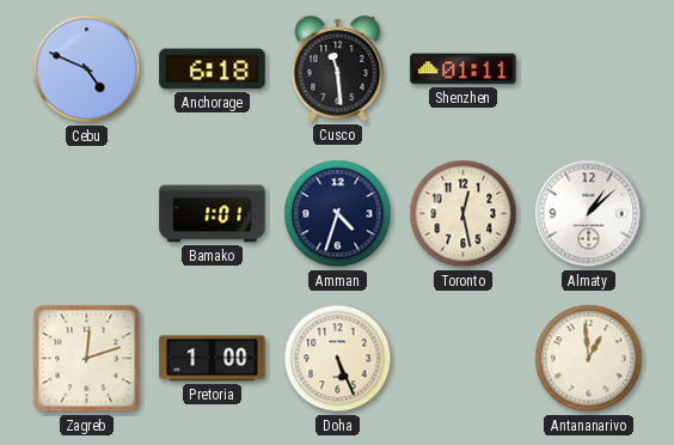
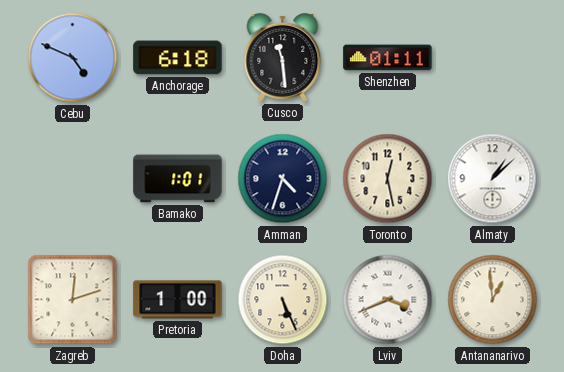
Lviv: none -> 3:41 (388, 300)
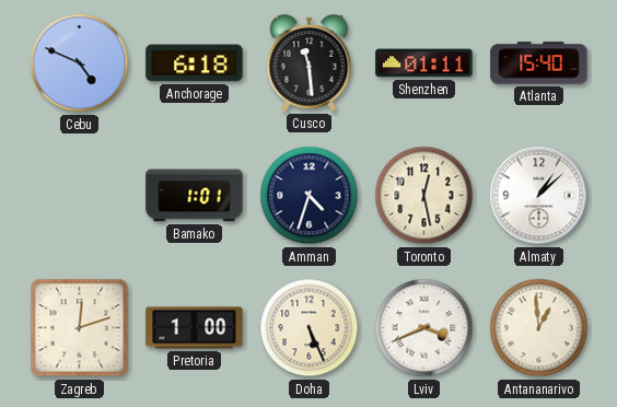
Atlanta: none -> 15:40 (539, 63)
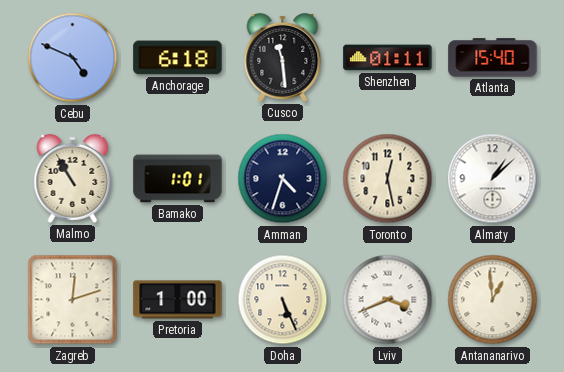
Malmo: none -> 10:55 (73, 178)
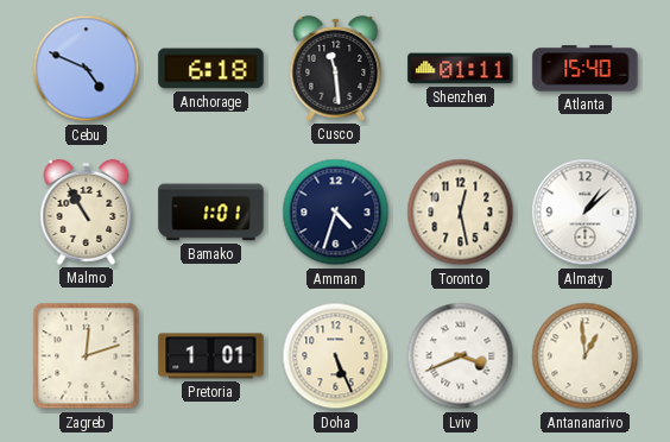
Pretoria: 1:00 -> 1:01 (211, 356)
